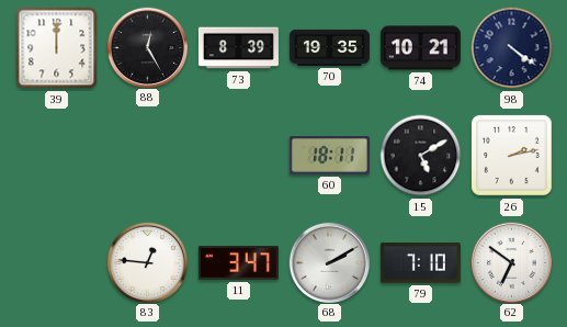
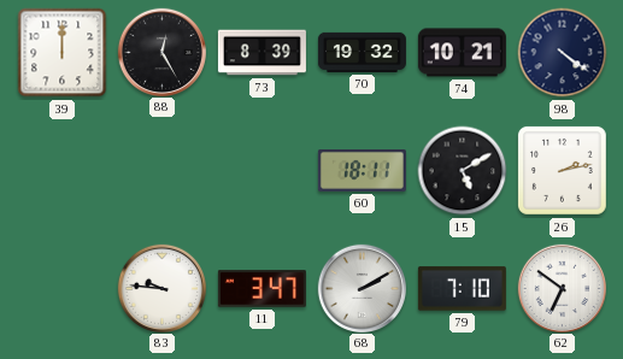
70: 19:35 -> 19:32 (362, 52)
83: 12:46 -> 9:46 (161, 288)
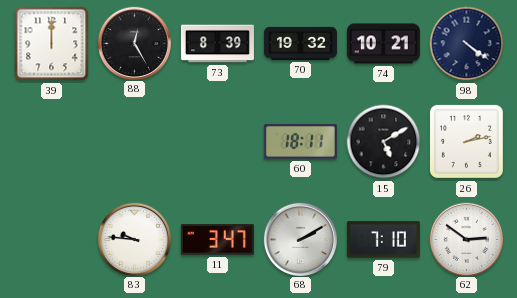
62: 6:51 -> 2:51 (466, 239)
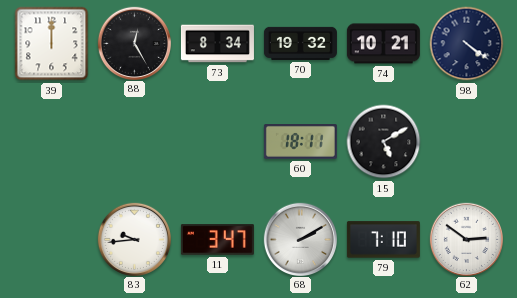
73: 8:39 -> 8:34 (217, 44)
26: 2:13 -> none (466, 141)
83: 9:46 -> 9:44 (134, 239)
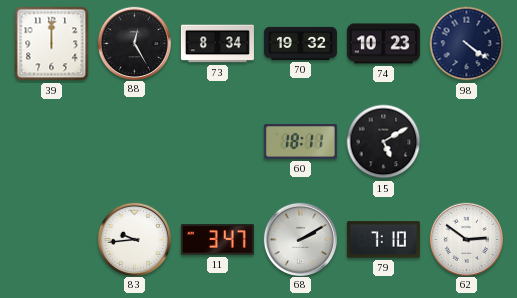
74: 10:21 -> 10:23 (383, 44)
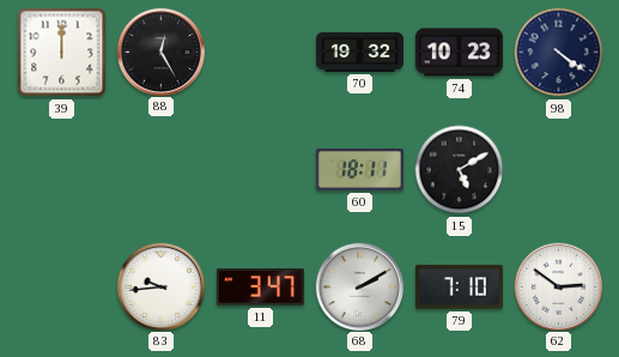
73: 8:34 -> none (217, 44)
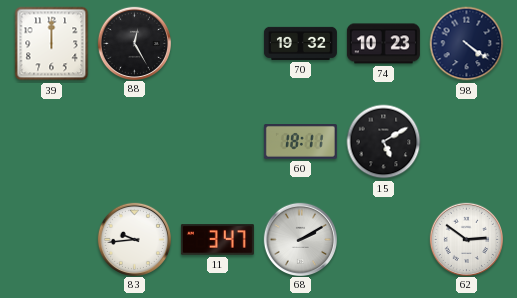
79: 7:10 -> none (459, 288)
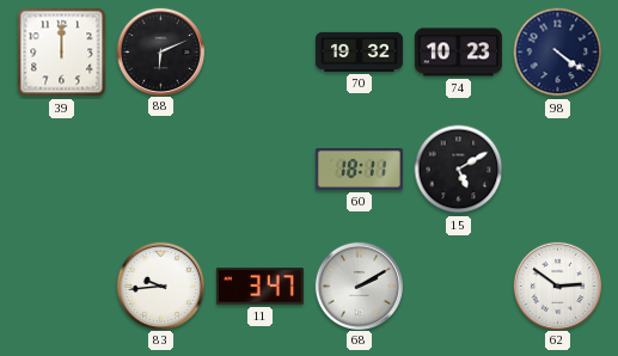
88: 12:25 -> 6:11 (160, 51)
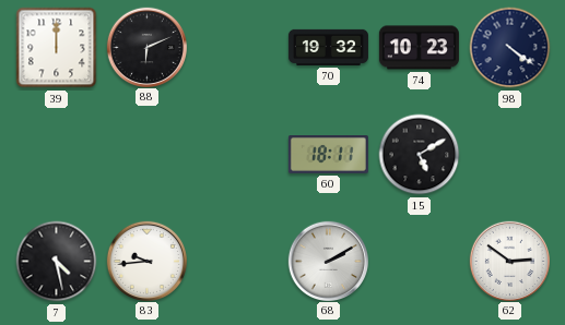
7: none -> 4:28 (57, 262)
11: 3:47 -> none (259, 287)
